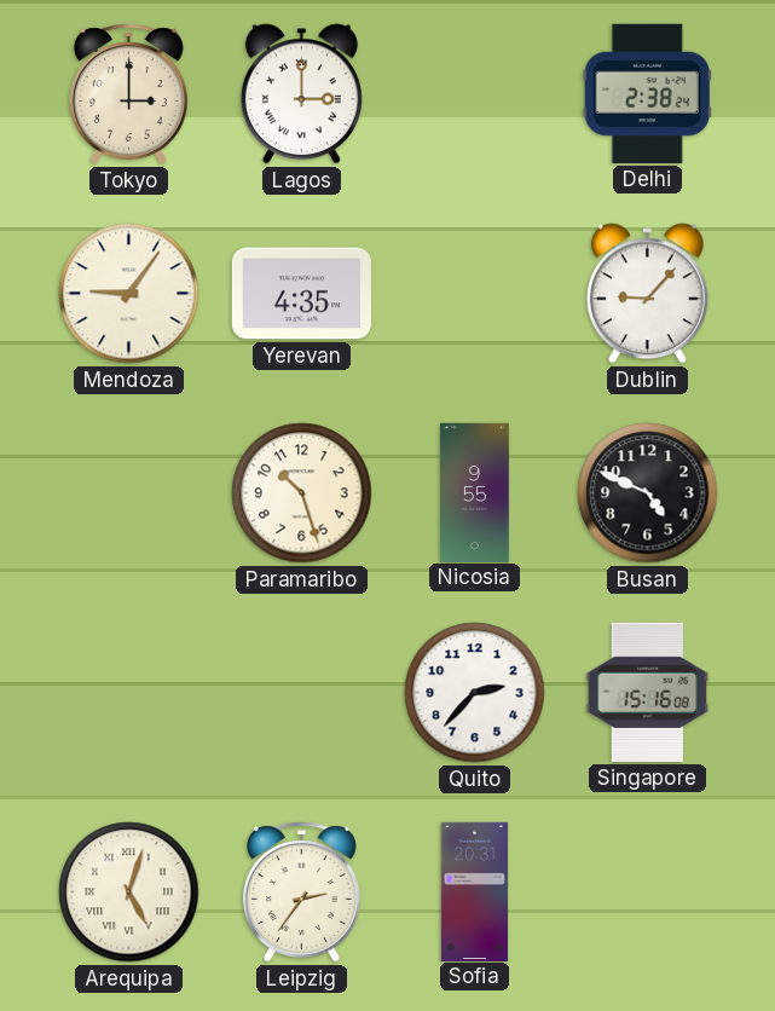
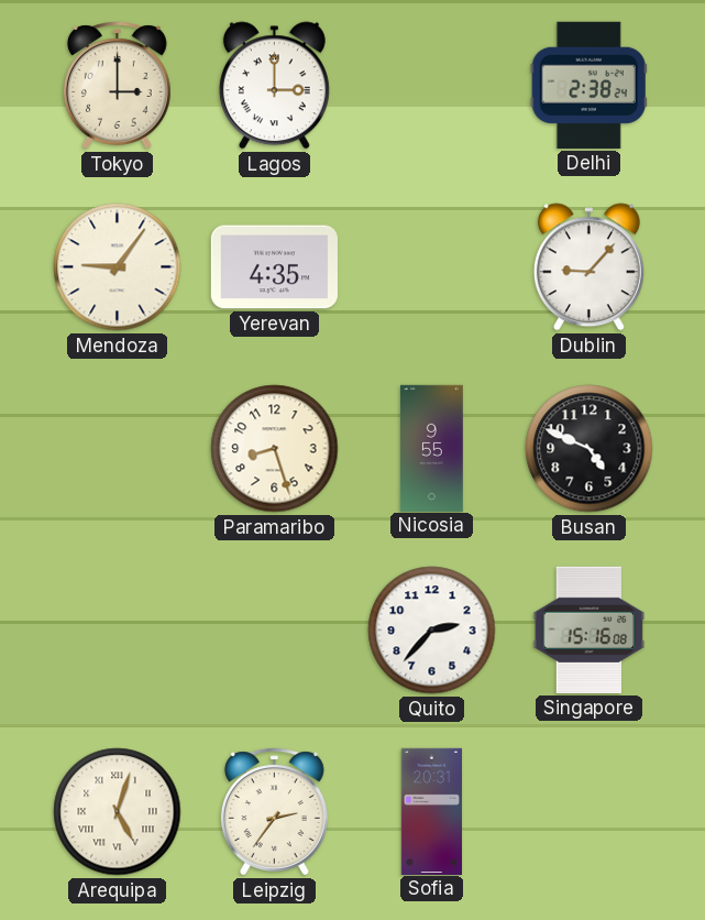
Paramaribo: 10:27 -> 8:27 (275, 449)
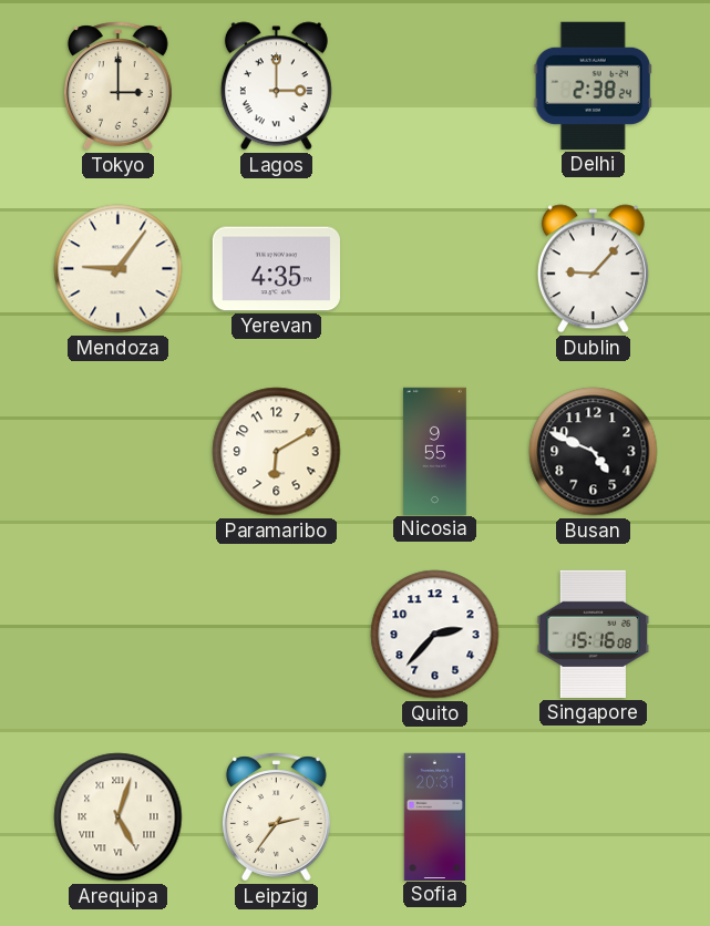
Paramaribo: 8:27 -> 6:10 (277, 452)
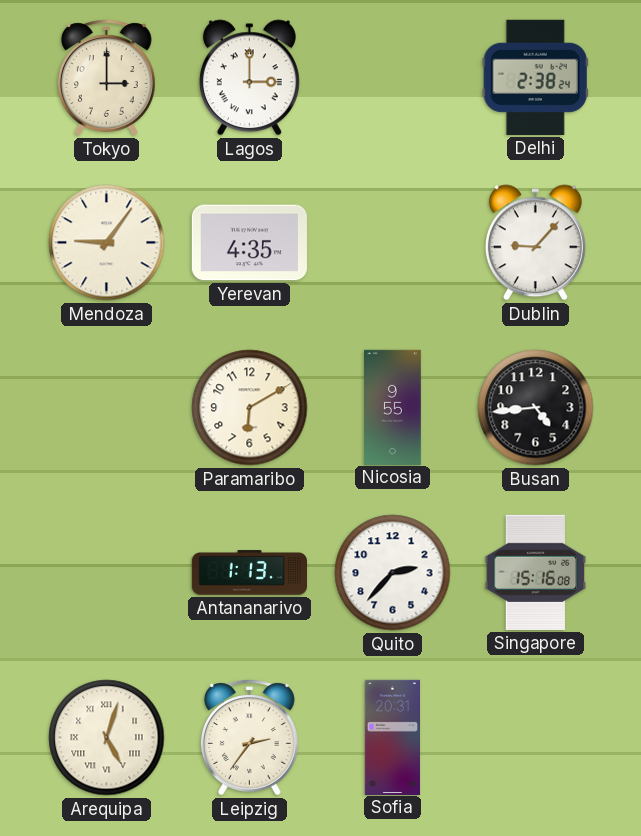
Busan: 4:49 -> 4:44 (536, 408)
Antananarivo: none -> 1:13 (249, 573)
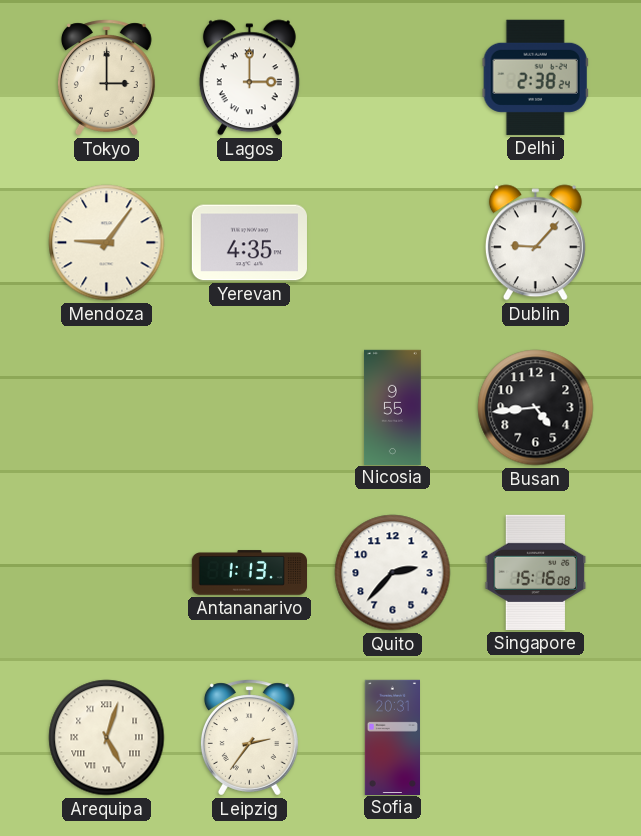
Paramaribo: 6:10 -> none (250, 408)
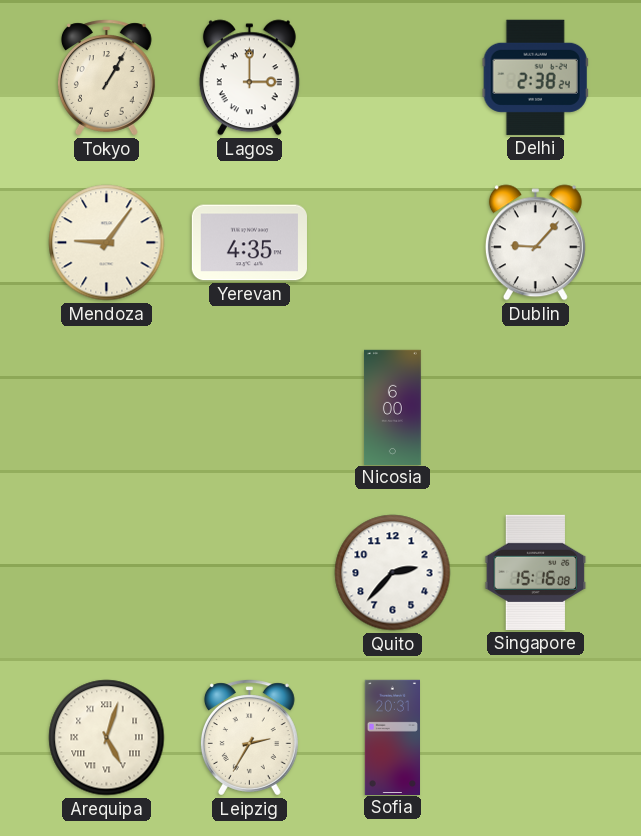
Tokyo: 3:00 -> 1:05 (106, 78)
Nicosia: 9:55 -> 6:00 (393, 407)
Busan: 4:44 -> none (536, 408)
Antananarivo: 1:13 -> none (249, 573)
Leipzig: 2:36 -> 2:35 (249, 738)
